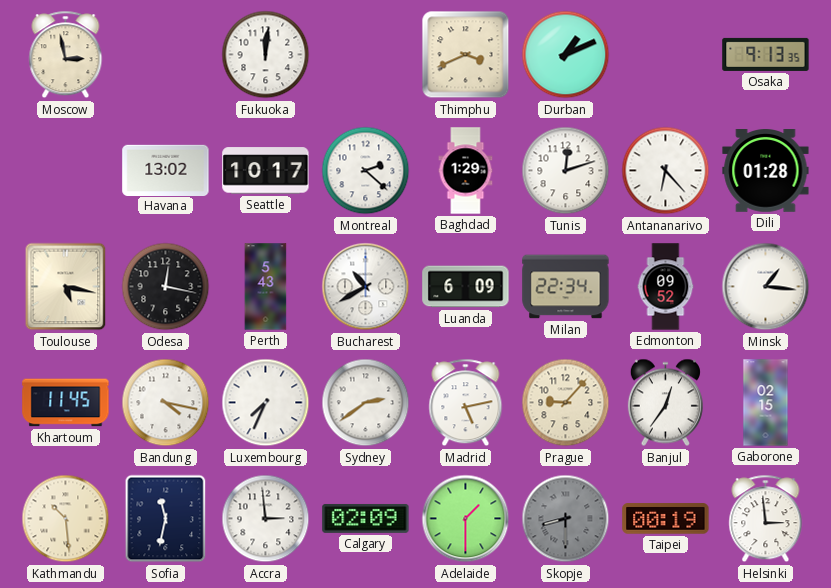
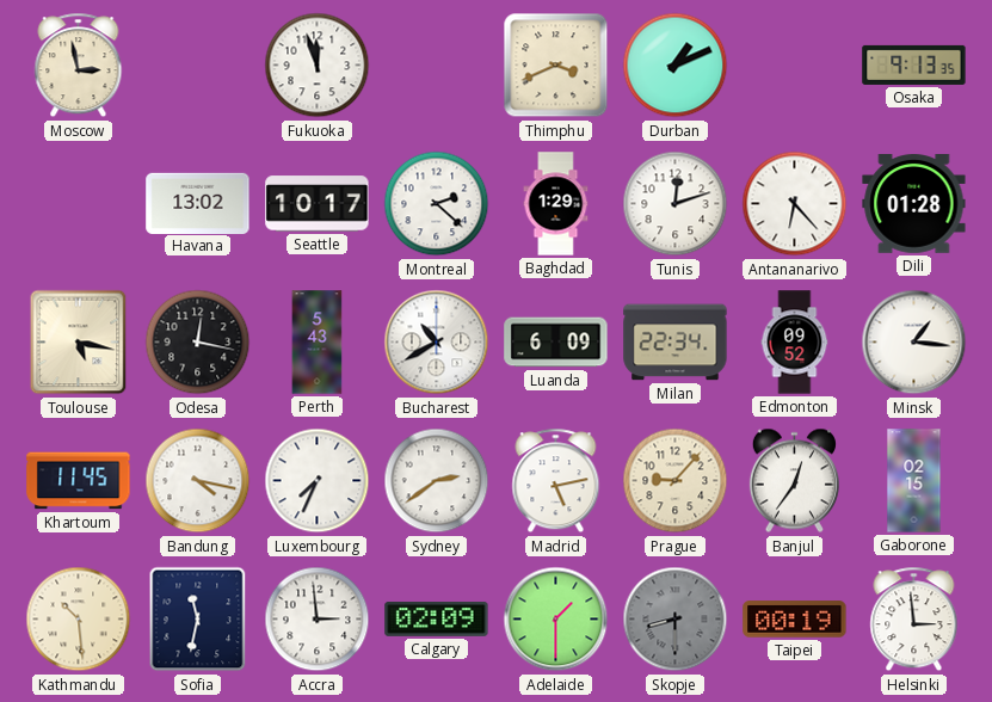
Fukuoka: 12:01 -> 11:57 (318, 66)
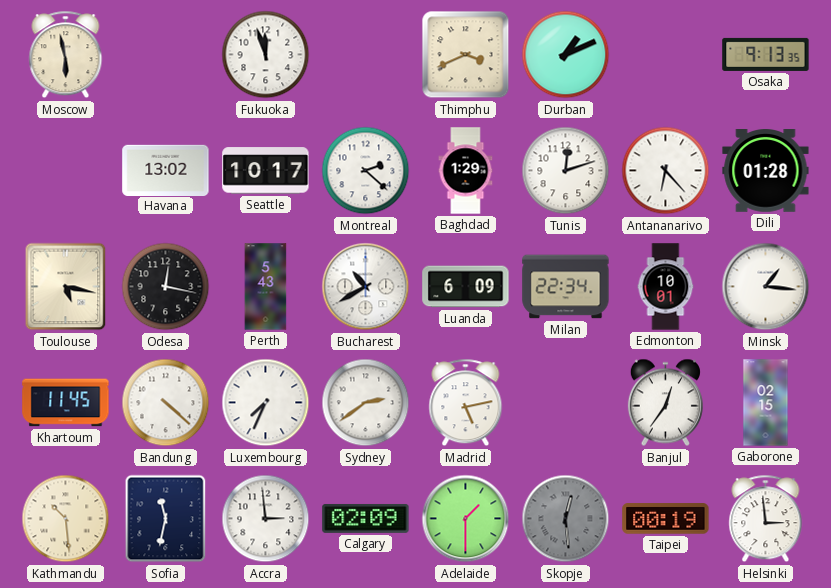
Moscow: 2:58 -> 5:58 (66, 55)
Edmonton: 09:52 -> 10:01 (666, 287)
Bandung: 4:17 -> 4:22 (166, 403)
Prague: 9:07 -> none (676, 481)
Skopje: 8:30 -> 12:29 (566, 519)
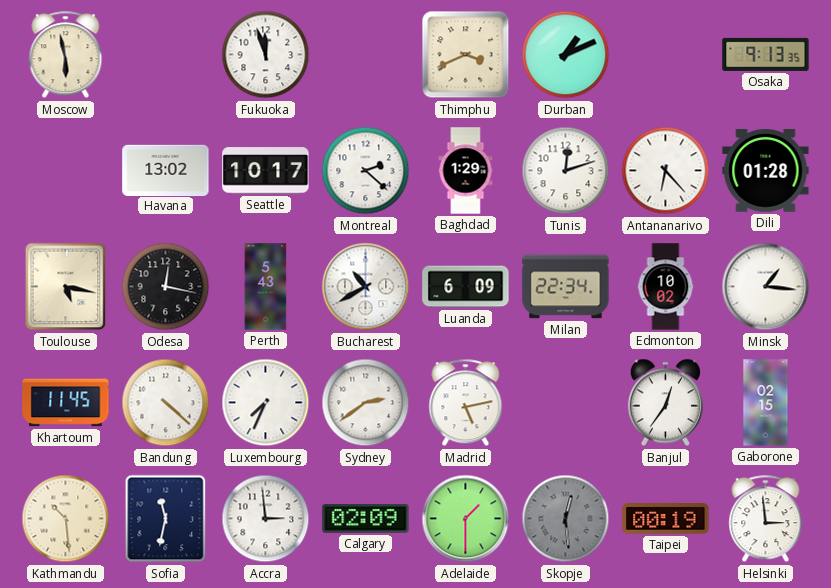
Edmonton: 10:01 -> 10:02 (666, 287)
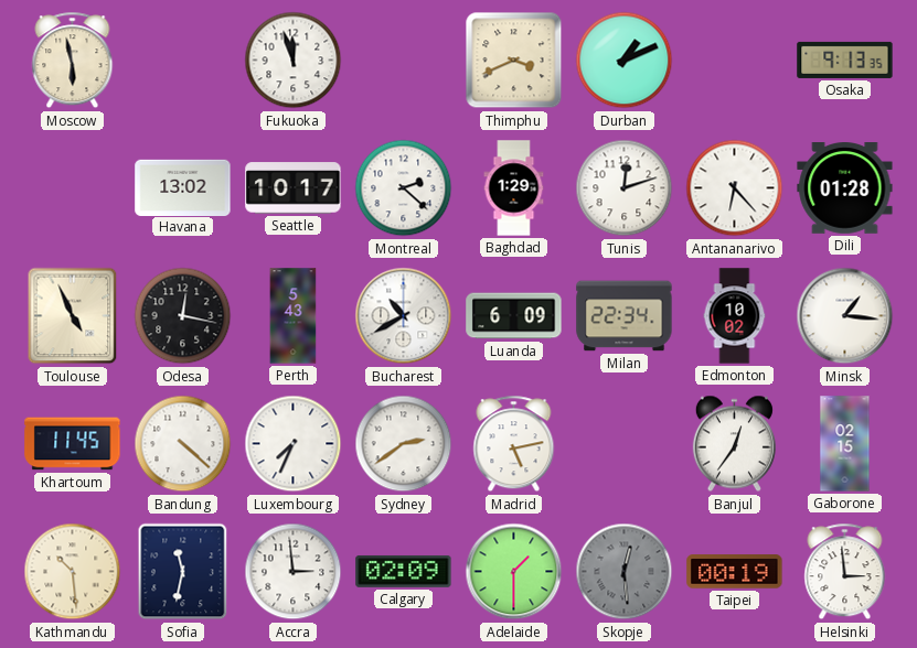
Toulouse: 5:17 -> 4:56 (73, 316)
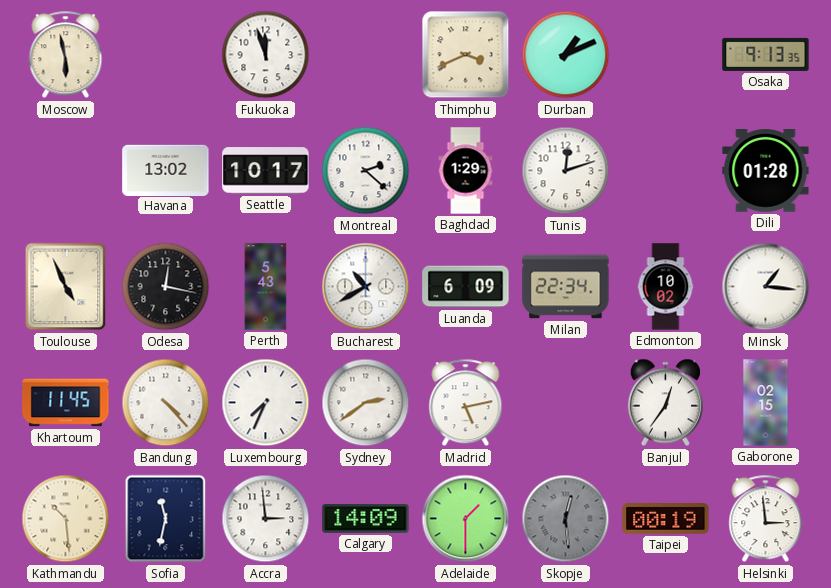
Antananarivo: 6:23 -> none (735, 188)
Bandung: 4:22 -> 4:23 (166, 403)
Calgary: 02:09 -> 14:09 (366, 518)
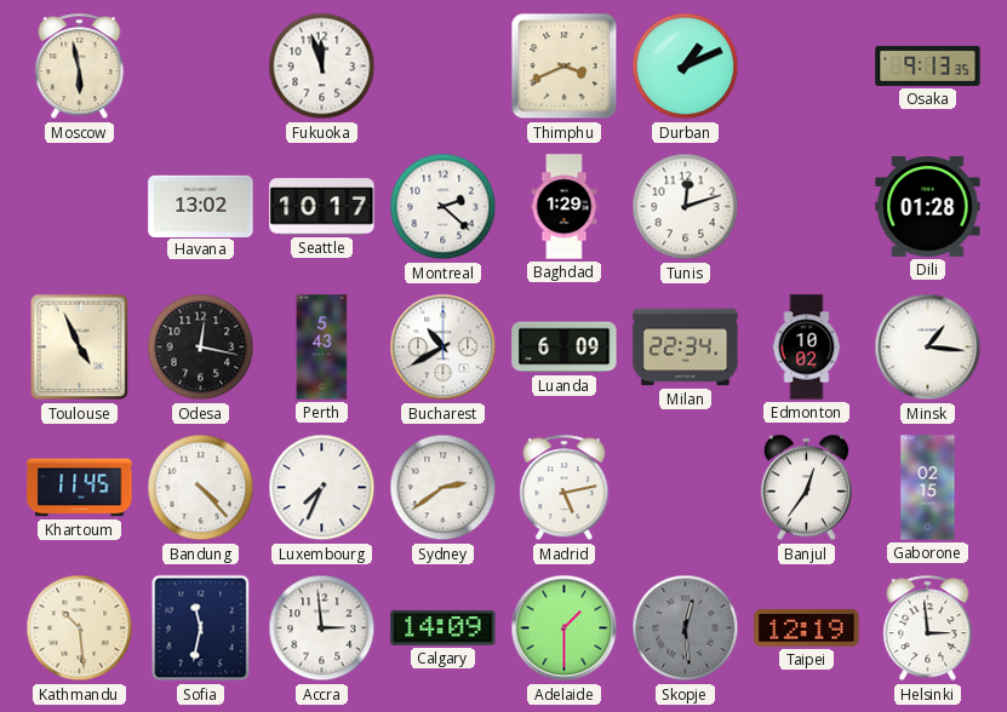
Taipei: 00:19 -> 12:19 (807, 628)
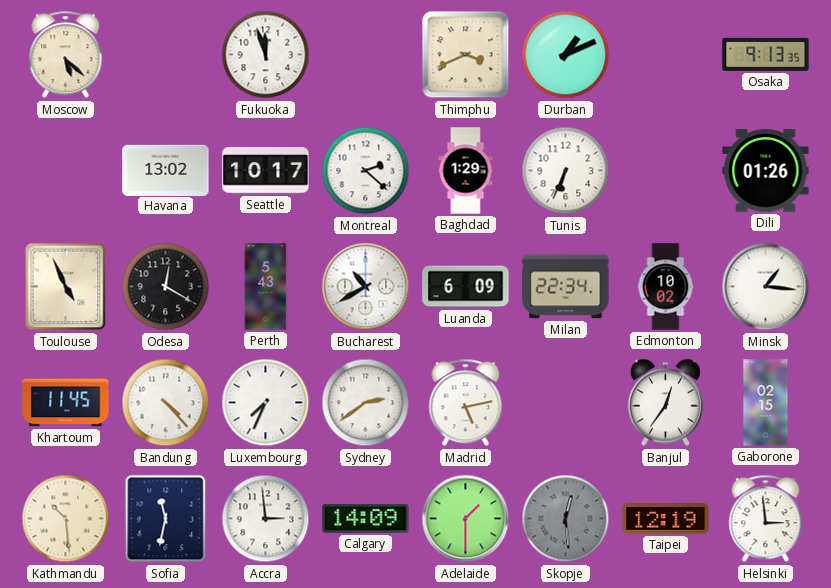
Moscow: 5:58 -> 5:22 (66, 55)
Tunis: 12:12 -> 6:34 (566, 171)
Dili: 01:28 -> 01:26 (766, 171)
Odesa: 12:17 -> 12:20 (166, 287)
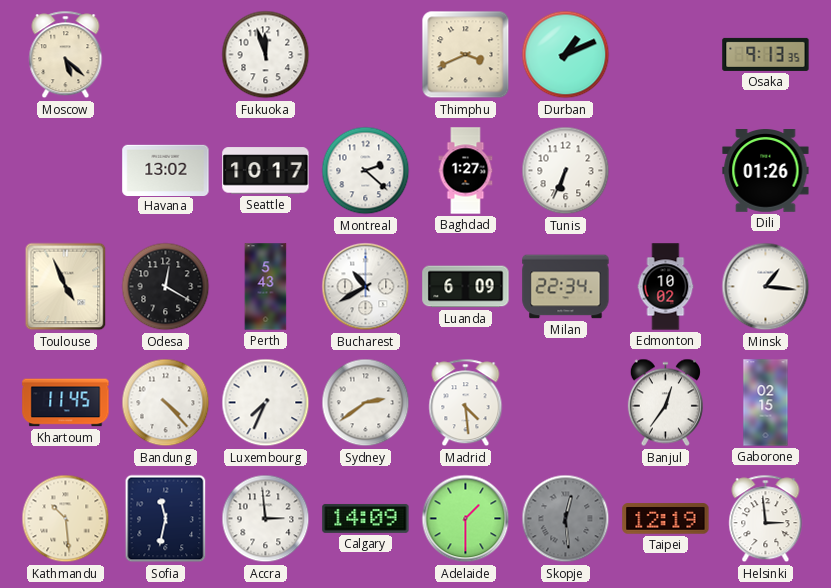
Baghdad: 1:29 -> 1:27 (466, 171)
Madrid: 5:13 -> 4:29 (466, 403)
